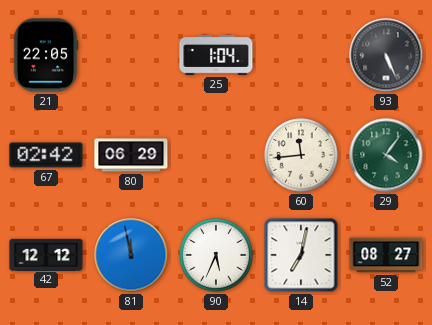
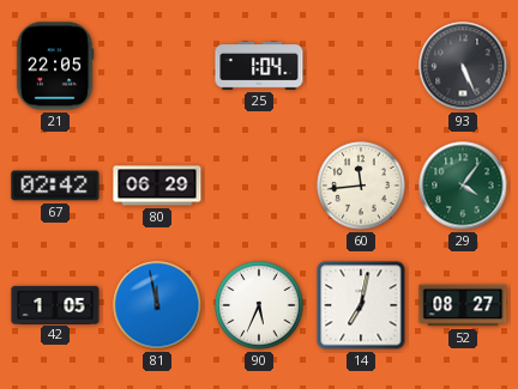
42: 12:12 -> 1:05 (55, 304)
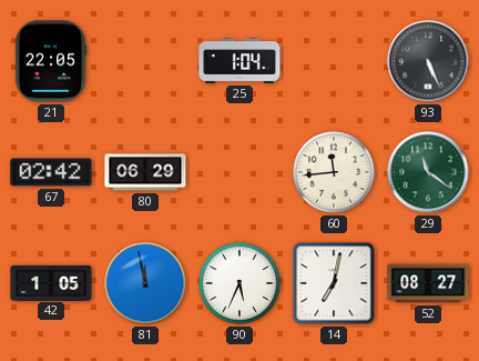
29: 4:06 -> 11:21 (428, 172)
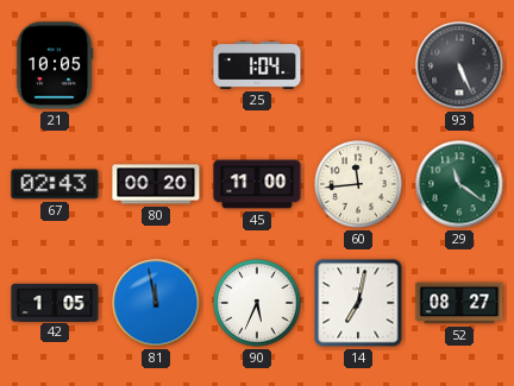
21: 22:05 -> 10:05 (55, 65)
67: 02:42 -> 02:43 (55, 184)
80: 06:29 -> 00:20 (156, 184)
45: none -> 11:00 (257, 184)
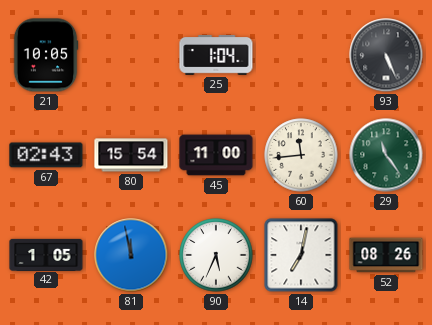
80: 00:20 -> 15:54 (131, 155)
29: 11:21 -> 11:24 (386, 155)
52: 08:27 -> 08:26 (386, 255)
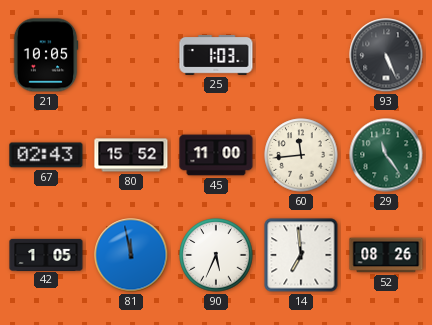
25: 1:04 -> 1:03 (216, 55)
80: 15:54 -> 15:52 (131, 155)
14: 7:02 -> 6:59 (301, 255)
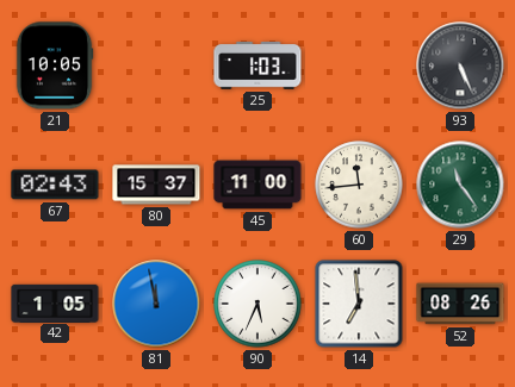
80: 15:52 -> 15:37 (156, 185)
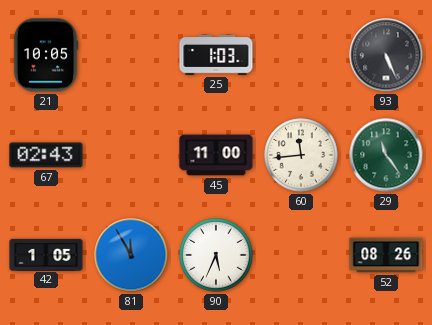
80: 15:37 -> none (156, 185)
81: 11:58 -> 11:55 (131, 255)
14: 6:59 -> none (359, 304)
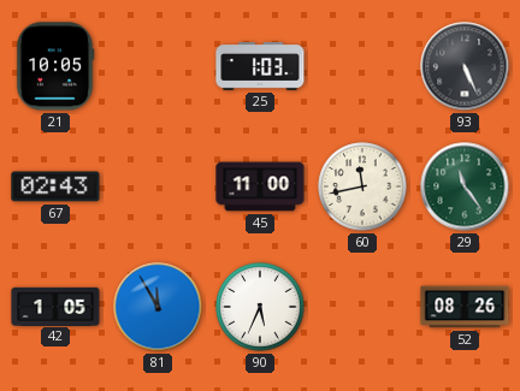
60: 11:44 -> 11:43 (362, 186)
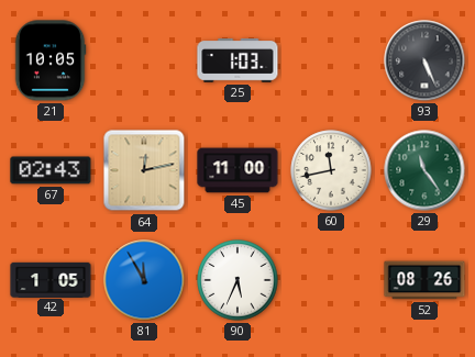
64: none -> 12:13 (144, 170)
